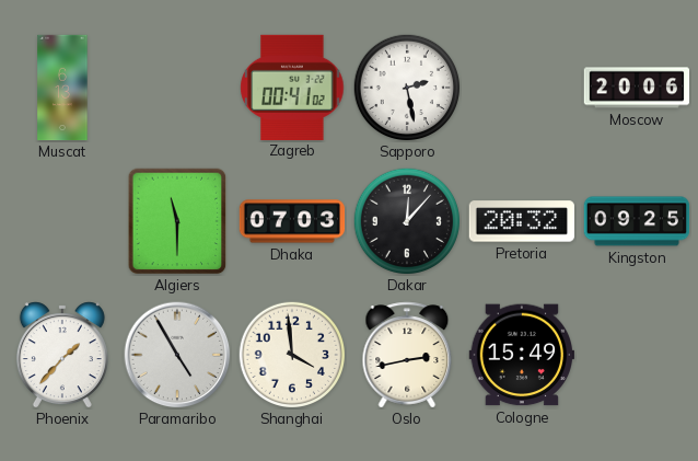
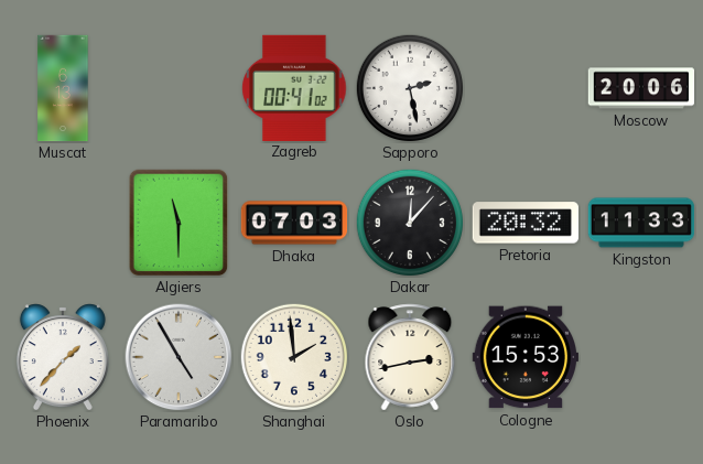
Kingston: 09:25 -> 11:33 (641, 223)
Shanghai: 3:59 -> 1:59 (293, 356)
Cologne: 15:49 -> 15:53 (524, 357)
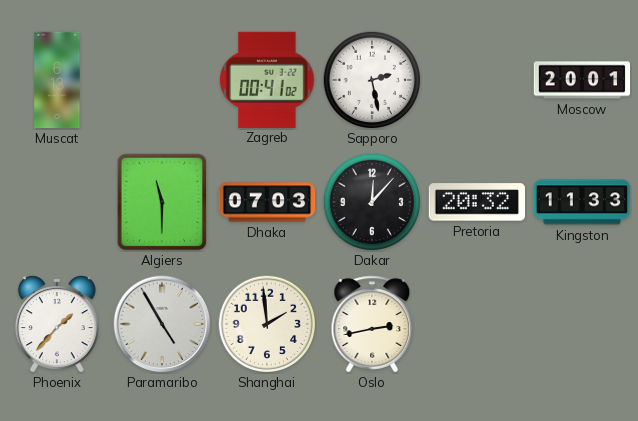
Moscow: 20:06 -> 20:01 (582, 80)
Cologne: 15:53 -> none (524, 357)
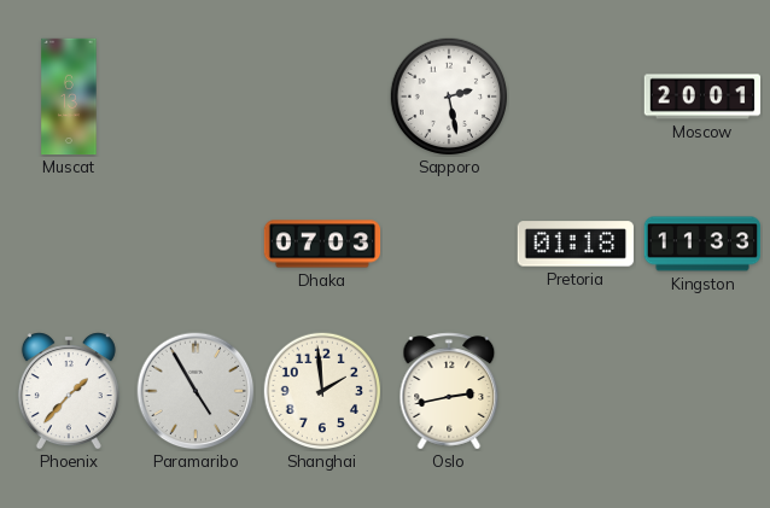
Zagreb: 00:41 -> none (267, 79)
Algiers: 11:30 -> none (162, 202)
Dakar: 12:07 -> none (371, 201)
Pretoria: 20:32 -> 01:18 (574, 244)
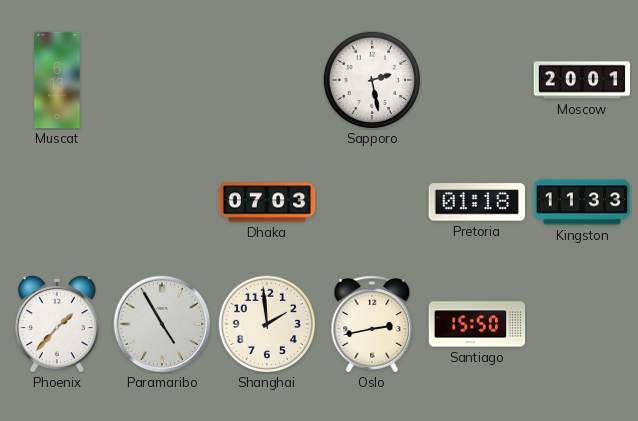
Santiago: none -> 15:50 (477, 324)
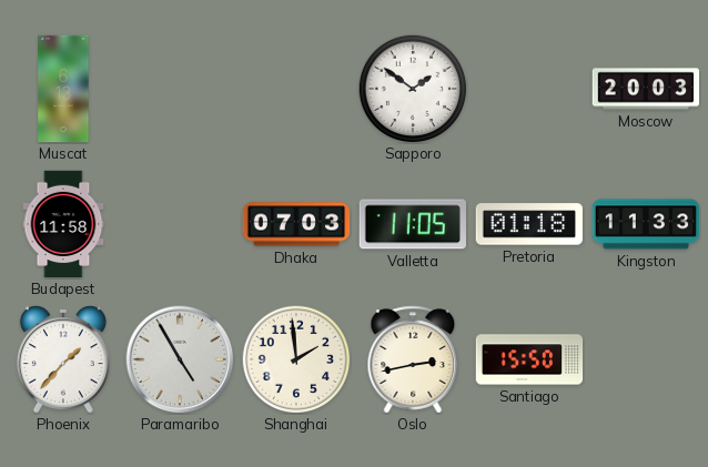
Sapporo: 2:28 -> 1:51 (412, 88)
Moscow: 20:01 -> 20:03 (646, 89)
Budapest: none -> 11:58 (63, 224)
Valletta: none -> 11:05 (413, 224)
